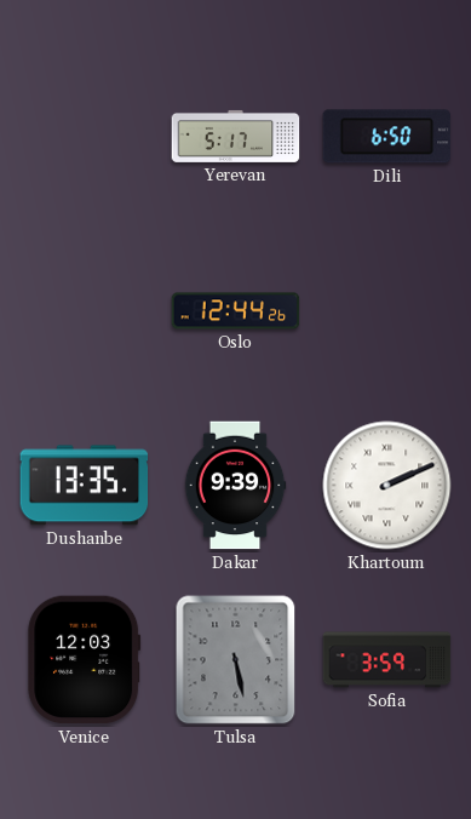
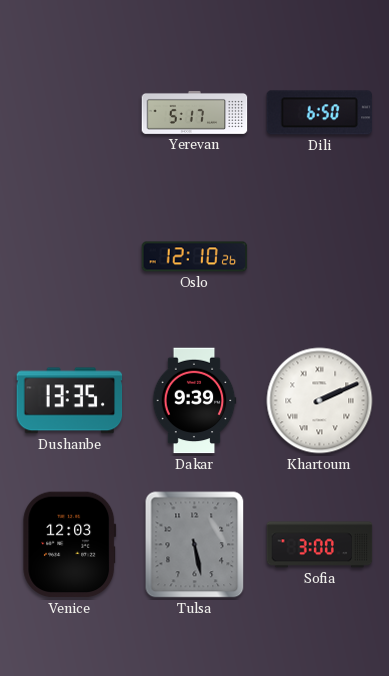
Oslo: 12:44 -> 12:10 (195, 257)
Sofia: 3:59 -> 3:00 (320, 545)
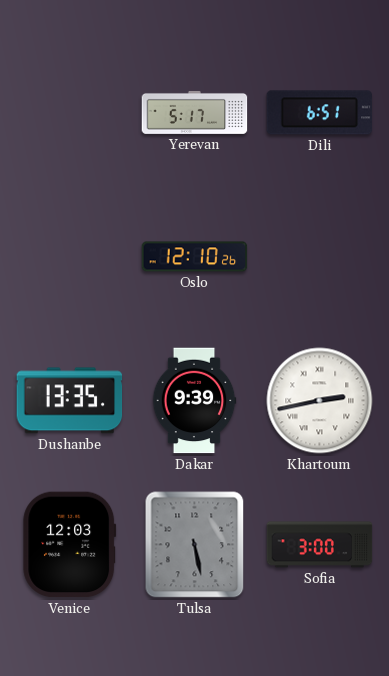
Dili: 6:50 -> 6:51 (320, 113)
Khartoum: 2:11 -> 2:43 (320, 401)
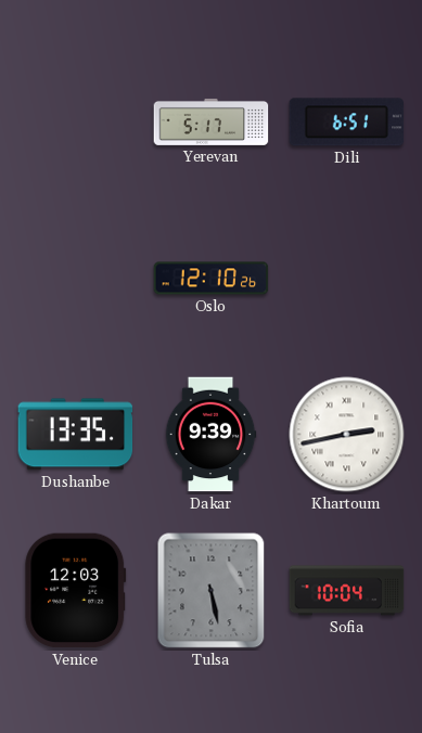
Sofia: 3:00 -> 10:04 (347, 591)
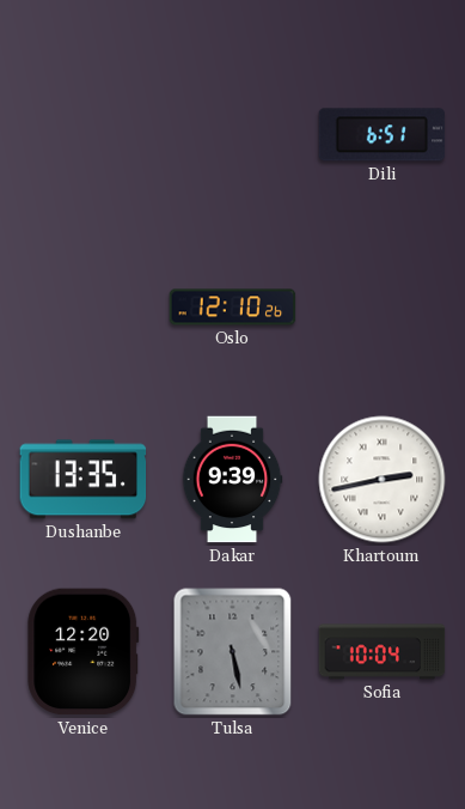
Yerevan: 5:17 -> none (212, 121)
Venice: 12:03 -> 12:20 (84, 652)
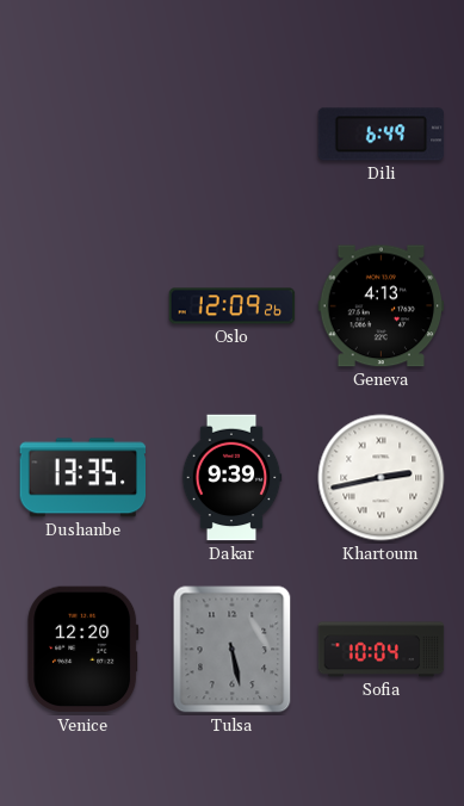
Dili: 6:51 -> 6:49 (382, 135)
Oslo: 12:10 -> 12:09 (233, 306)
Geneva: none -> 4:13 (382, 306)
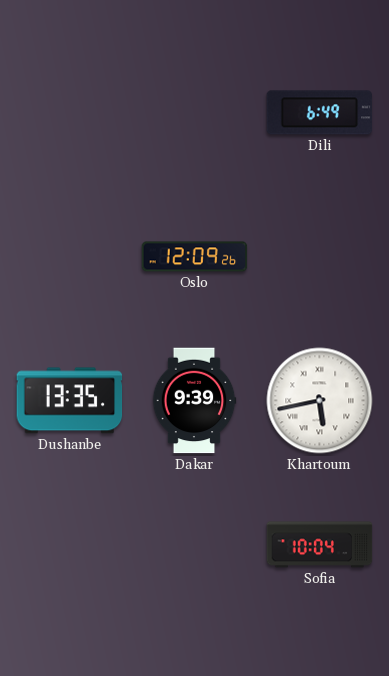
Geneva: 4:13 -> none (382, 306)
Khartoum: 2:43 -> 5:43 (320, 401)
Venice: 12:20 -> none (83, 650)
Tulsa: 5:28 -> none (233, 650)
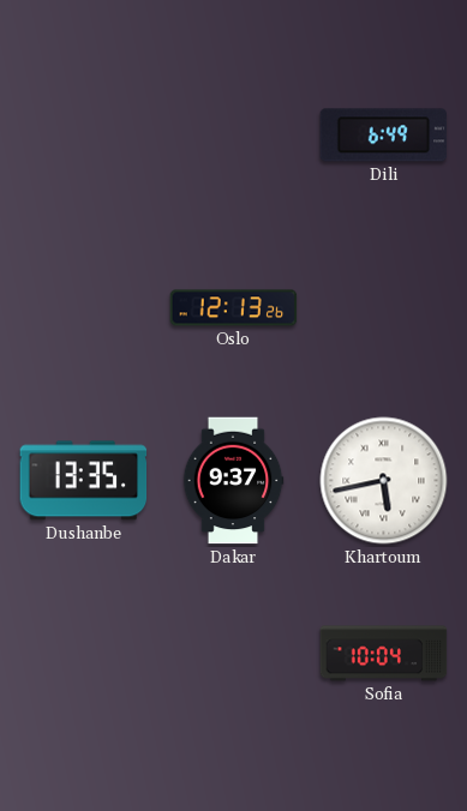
Oslo: 12:09 -> 12:13 (234, 308)
Dakar: 9:39 -> 9:37 (233, 481)
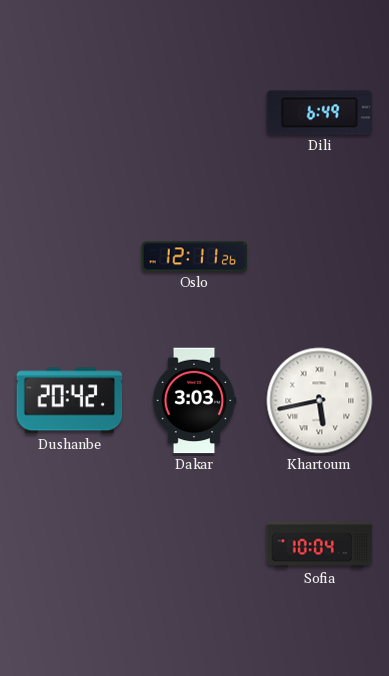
Oslo: 12:13 -> 12:11 (195, 257)
Dushanbe: 13:35 -> 20:42 (70, 401)
Dakar: 9:37 -> 3:03 (194, 401)
